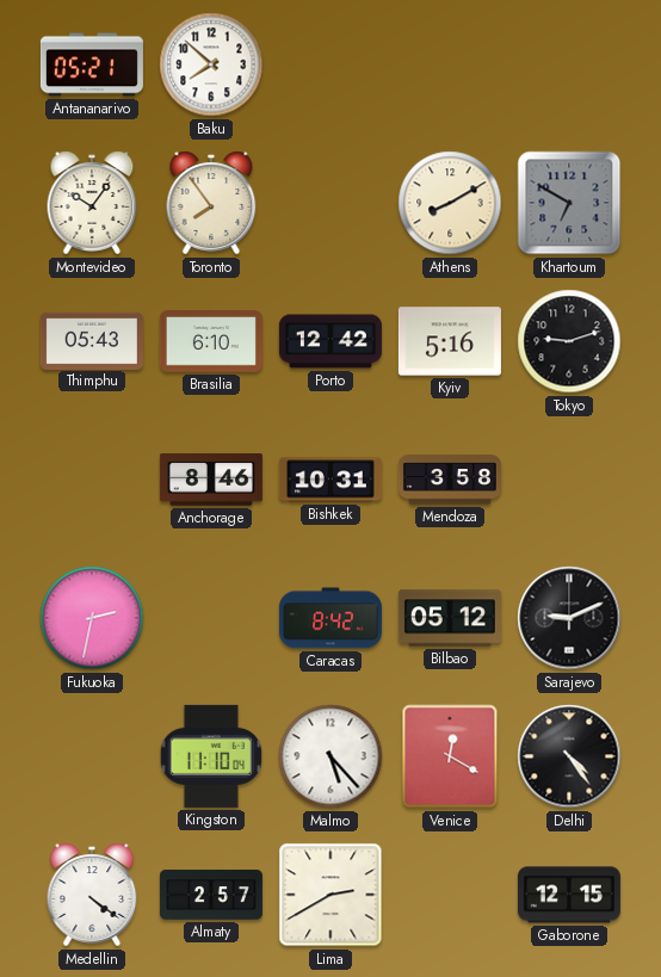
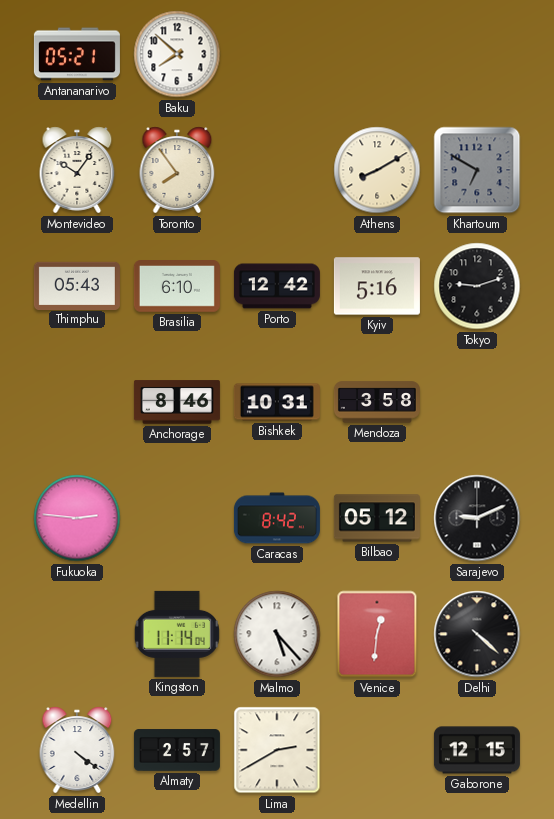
Fukuoka: 2:32 -> 2:46 (77, 518)
Kingston: 11:10 -> 11:14 (177, 634)
Venice: 12:20 -> 12:31 (377, 634)
Delhi: 4:24 -> 4:22 (477, 634)
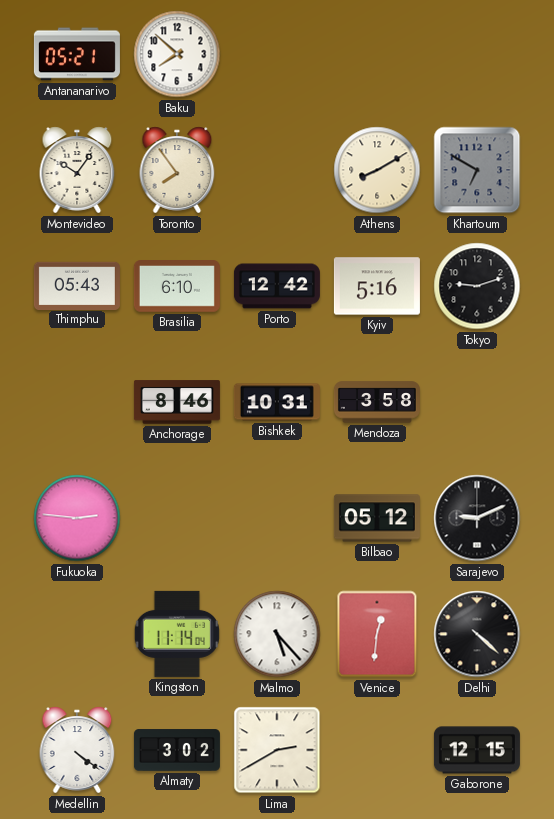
Caracas: 8:42 -> none (277, 518)
Almaty: 2:57 -> 3:02 (177, 750)
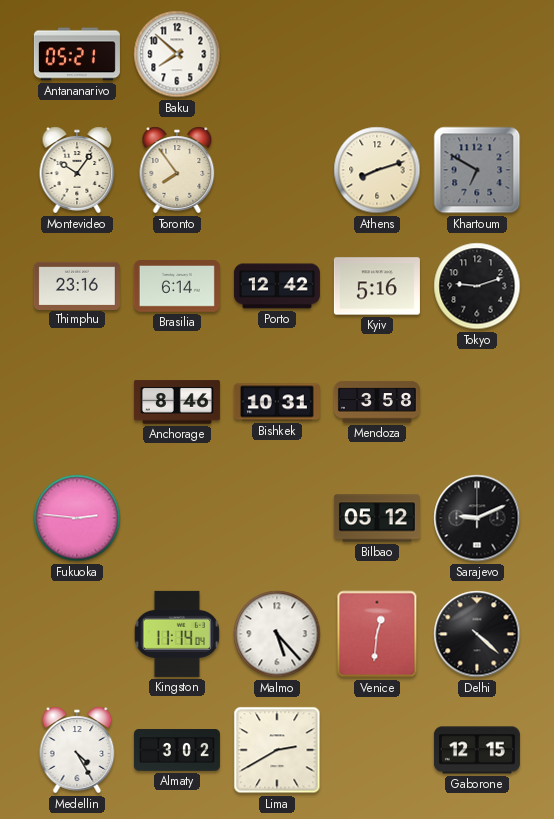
Athens: 8:10 -> 8:12 (377, 170)
Thimphu: 05:43 -> 23:16 (77, 285)
Brasilia: 6:10 -> 6:14 (177, 287)
Medellin: 4:21 -> 4:25 (77, 750)
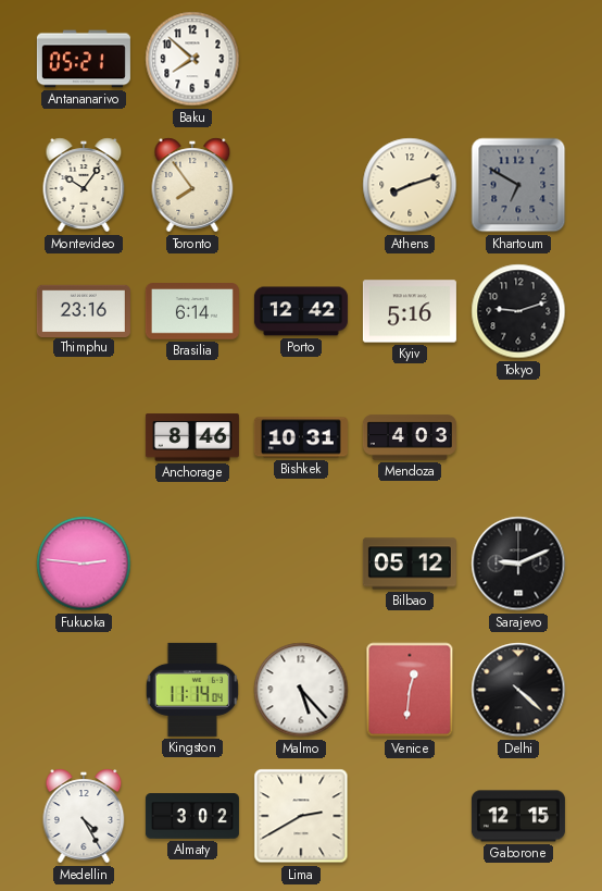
Mendoza: 3:58 -> 4:03 (410, 437)
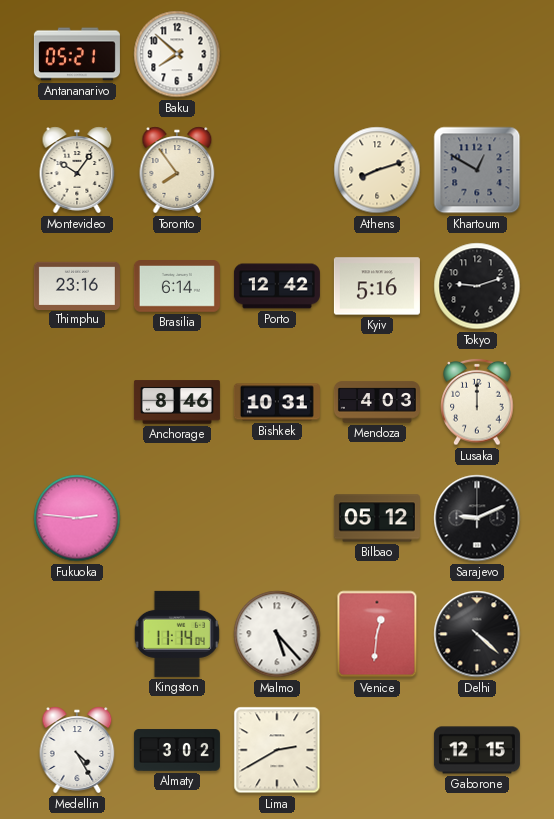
Khartoum: 6:50 -> 12:50 (477, 170)
Lusaka: none -> 12:00 (477, 402)
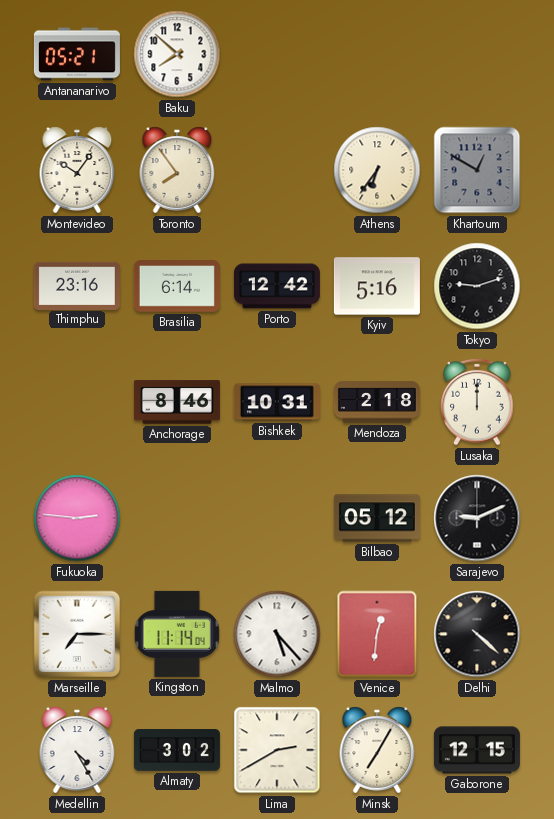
Athens: 8:12 -> 6:36 (377, 170)
Mendoza: 4:03 -> 2:18 (377, 402)
Marseille: none -> 7:15 (77, 634)
Minsk: none -> 7:05 (377, 750)
